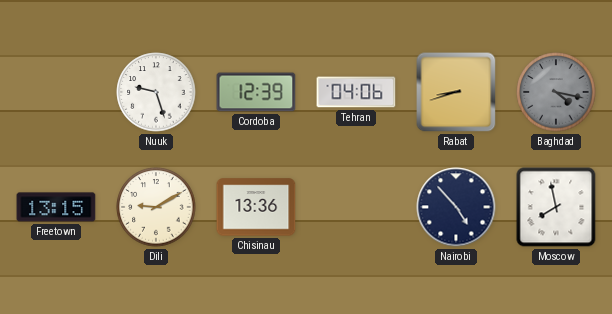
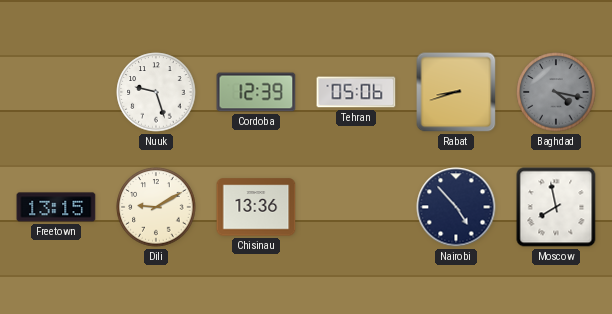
Tehran: 04:06 -> 05:06 (356, 92)
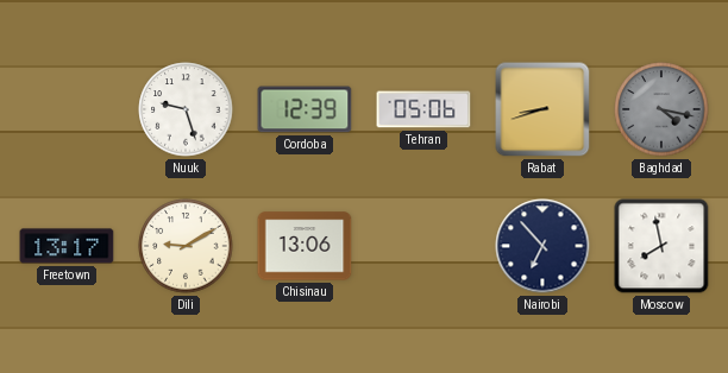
Freetown: 13:15 -> 13:17 (67, 246)
Chisinau: 13:36 -> 13:06 (305, 246)
Nairobi: 4:53 -> 6:53 (542, 246)
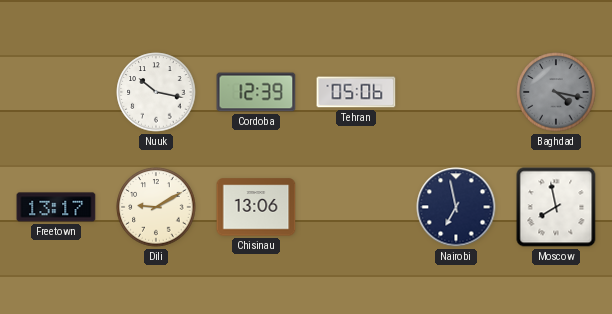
Nuuk: 9:27 -> 10:17 (156, 92)
Rabat: 8:42 -> none (542, 109)
Nairobi: 6:53 -> 6:58 (456, 207)
